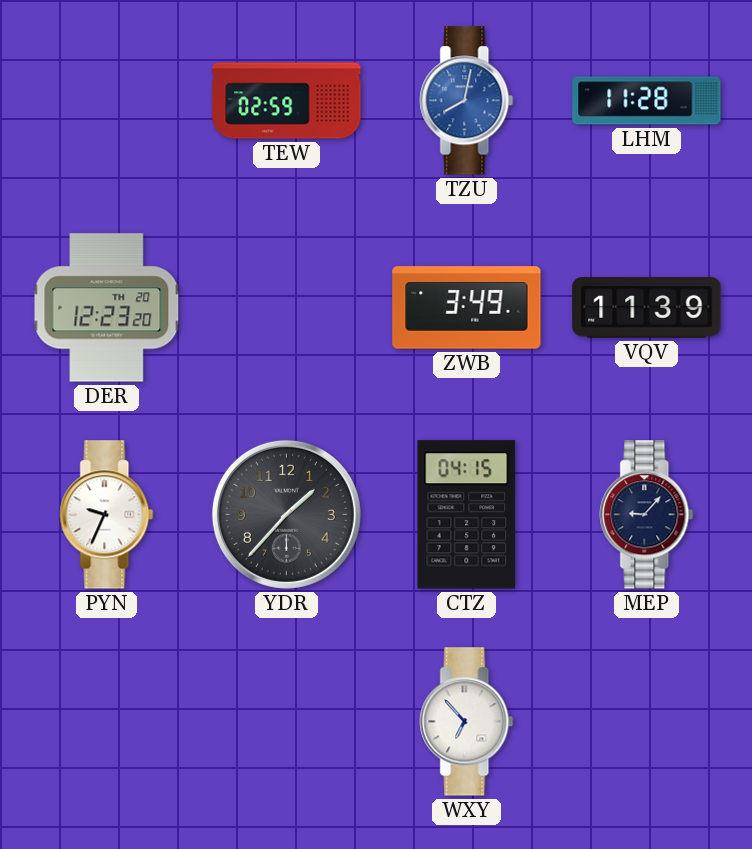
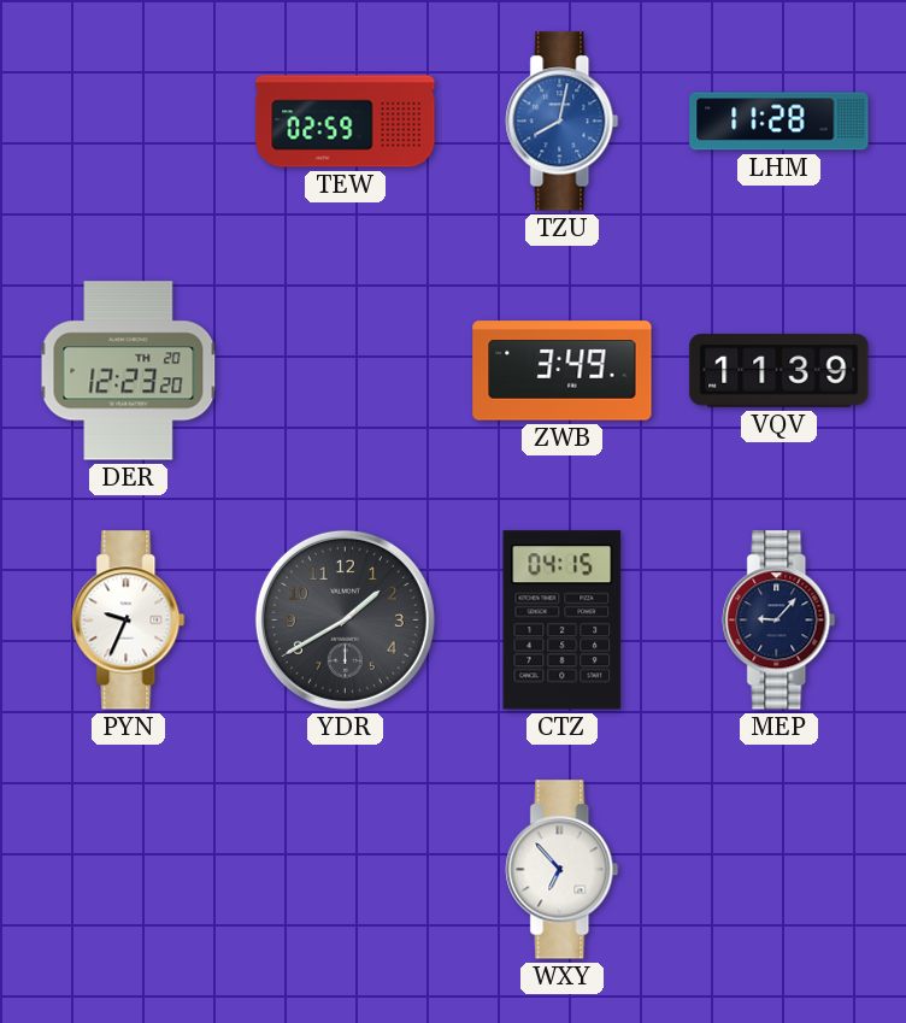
YDR: 1:37 -> 1:40 (345, 619)
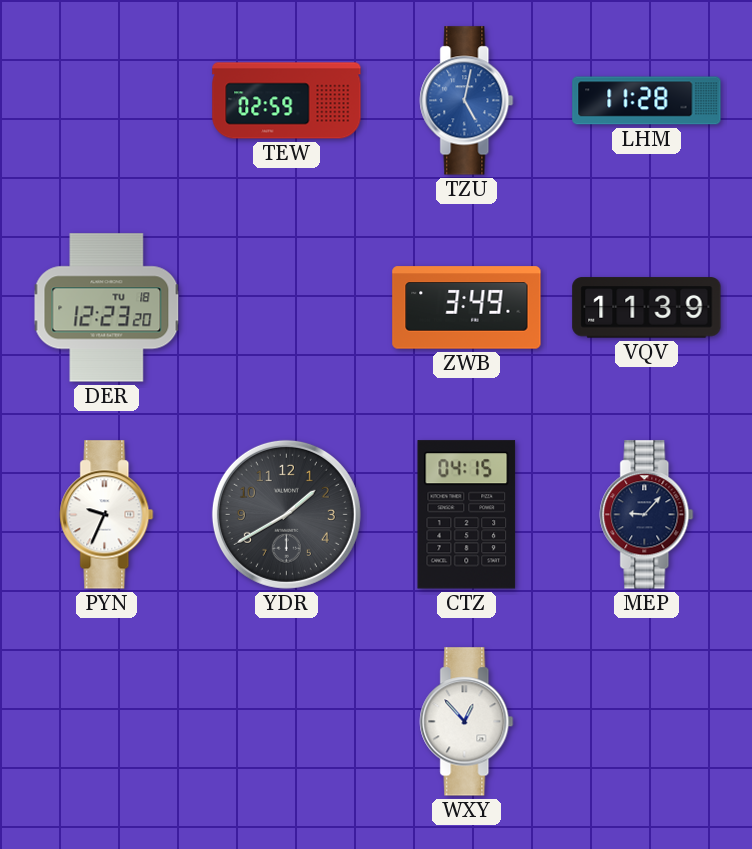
TZU: 8:02 -> 5:02 (467, 101)
DER date: TH 20 -> TU 18 (107, 308)
WXY: 6:53 -> 12:53 (467, 722)
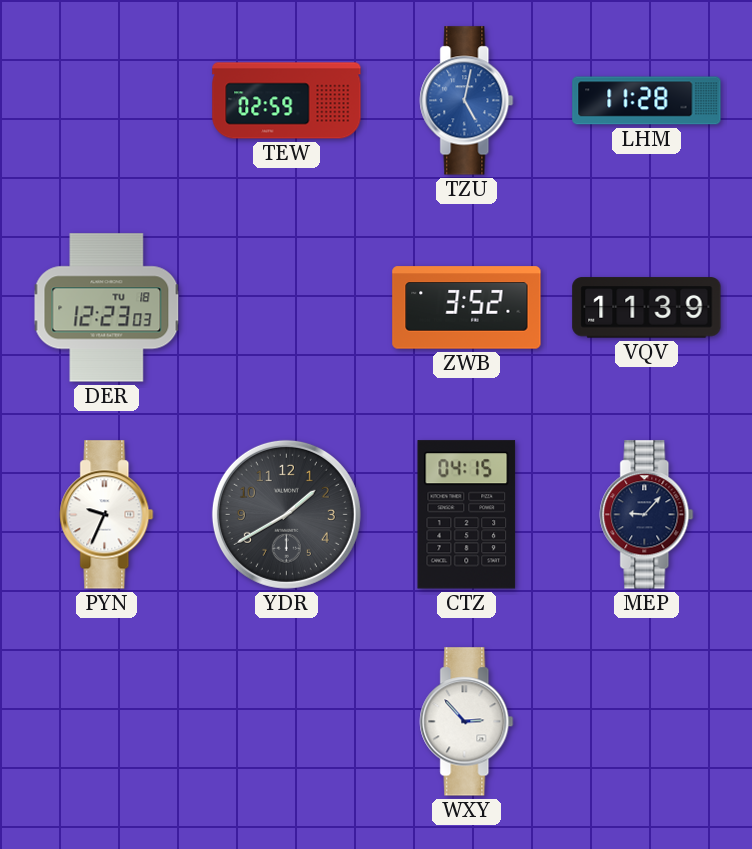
DER: 12:23:20 -> 12:23:03 (107, 308)
ZWB: 3:49 -> 3:52 (467, 308)
WXY: 12:53 -> 2:53 (467, 722)
